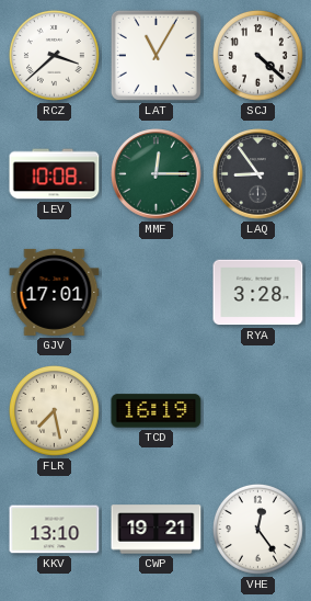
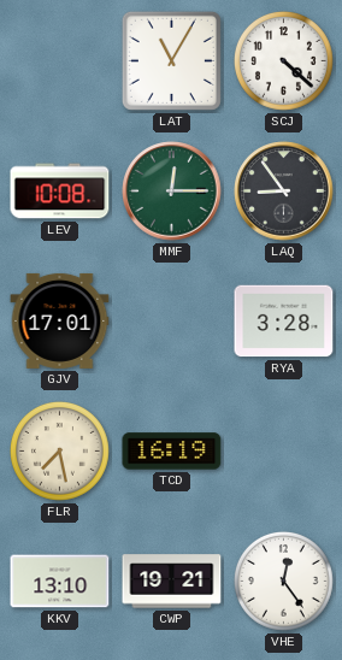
RCZ: 3:38 -> none (54, 55)
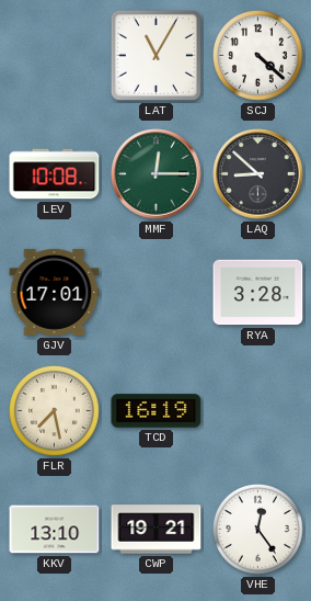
LAQ: 8:54 -> 8:52 (258, 174)
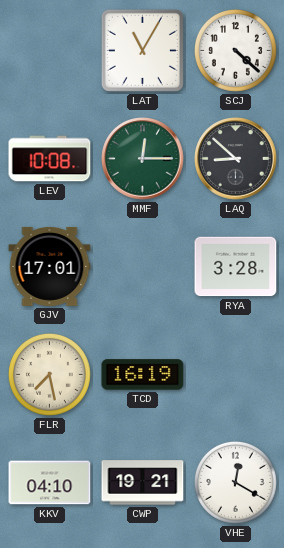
KKV: 13:10 -> 04:10 (50, 483)
VHE: 12:24 -> 12:20 (235, 482)
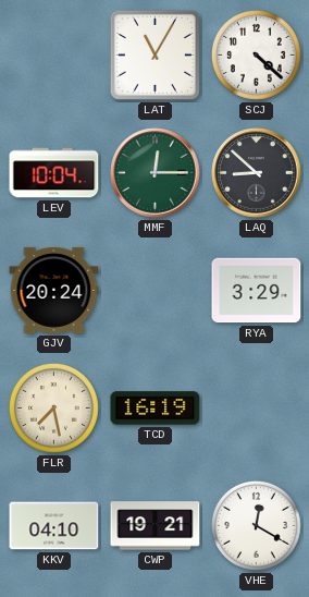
LEV: 10:08 -> 10:04 (54, 173)
GJV: 17:01 -> 20:24 (54, 290)
RYA: 3:28 -> 3:29 (257, 291)
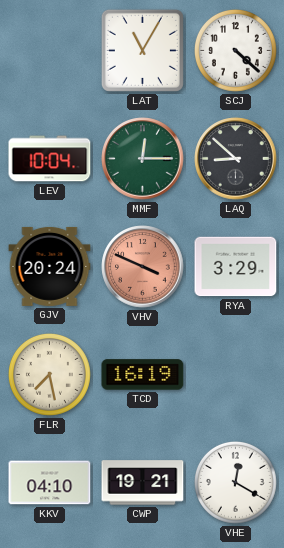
VHV: none -> 3:49 (143, 267)
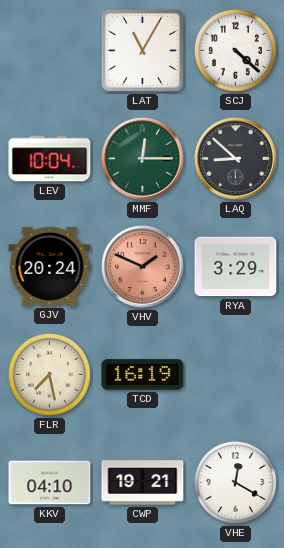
VHV: 3:49 -> 1:49 (143, 267)
